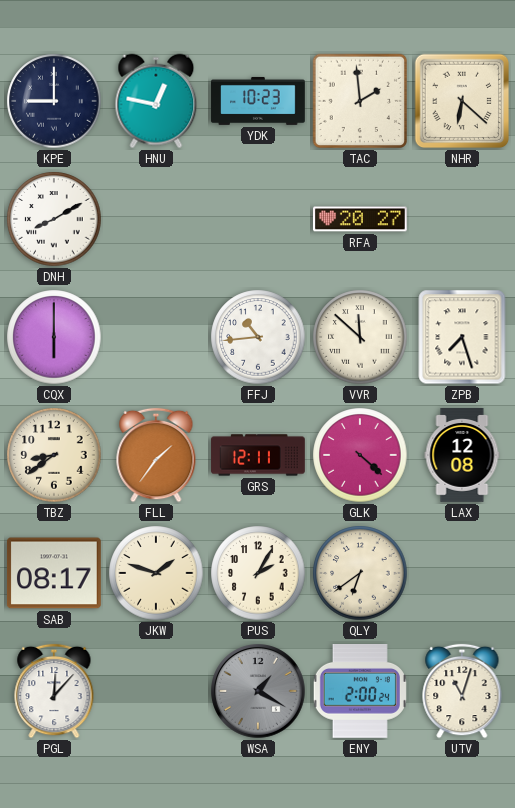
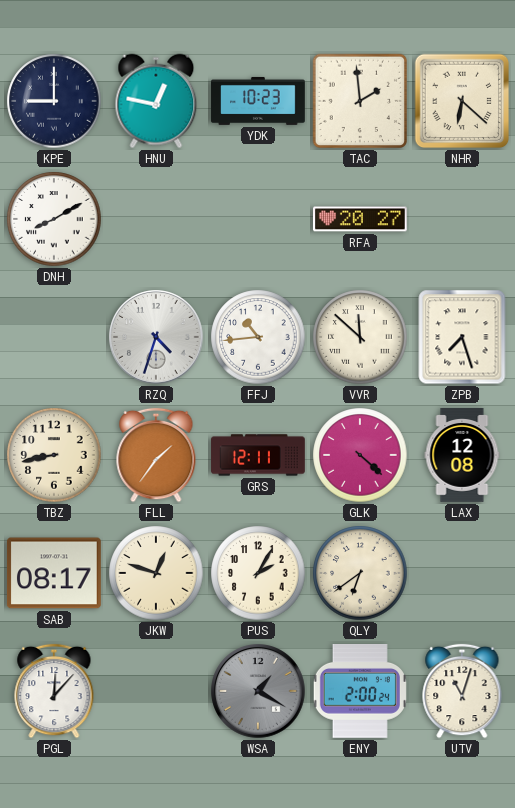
CQX: 6:00 -> none (54, 337)
RZQ: none -> 4:33 (156, 337)
TBZ: 8:39 -> 8:43 (54, 455)
JKW: 1:48 -> 12:48 (156, 573)
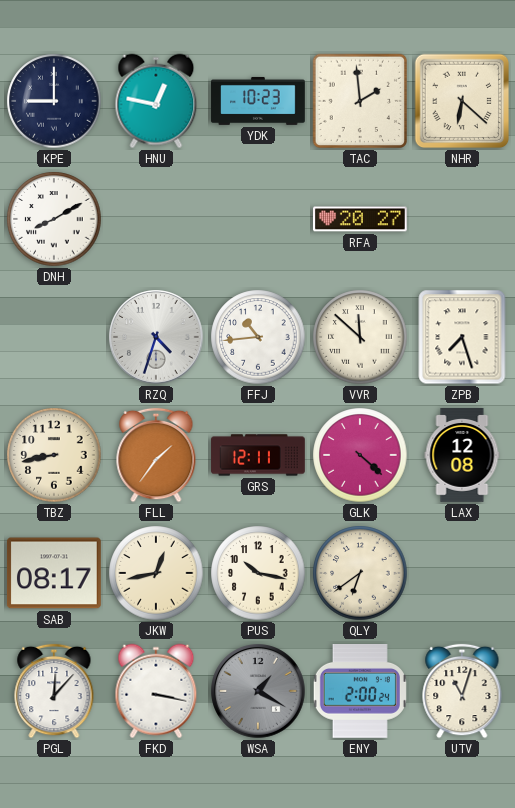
JKW: 12:48 -> 12:43 (156, 573)
PUS: 2:05 -> 10:17 (258, 573)
FKD: none -> 3:17 (156, 691)
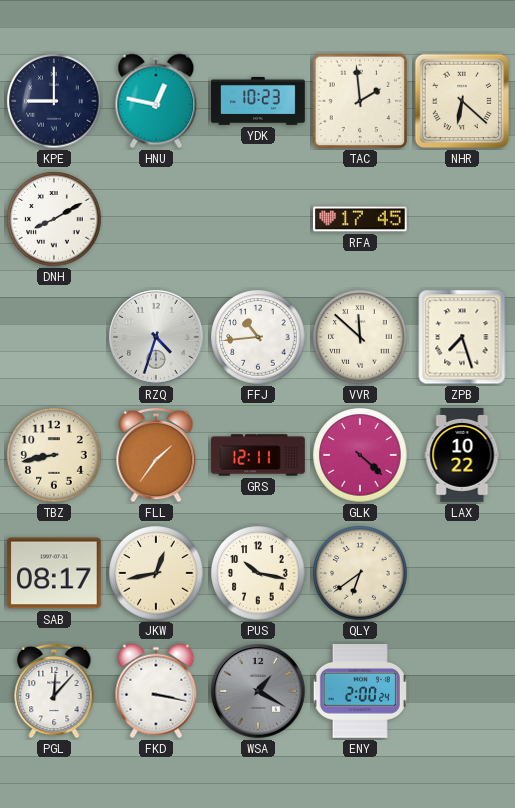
RFA: 20:27 -> 17:45 (360, 219)
LAX: 12:08 -> 10:22 (462, 456)
UTV: 11:03 -> none (462, 691)
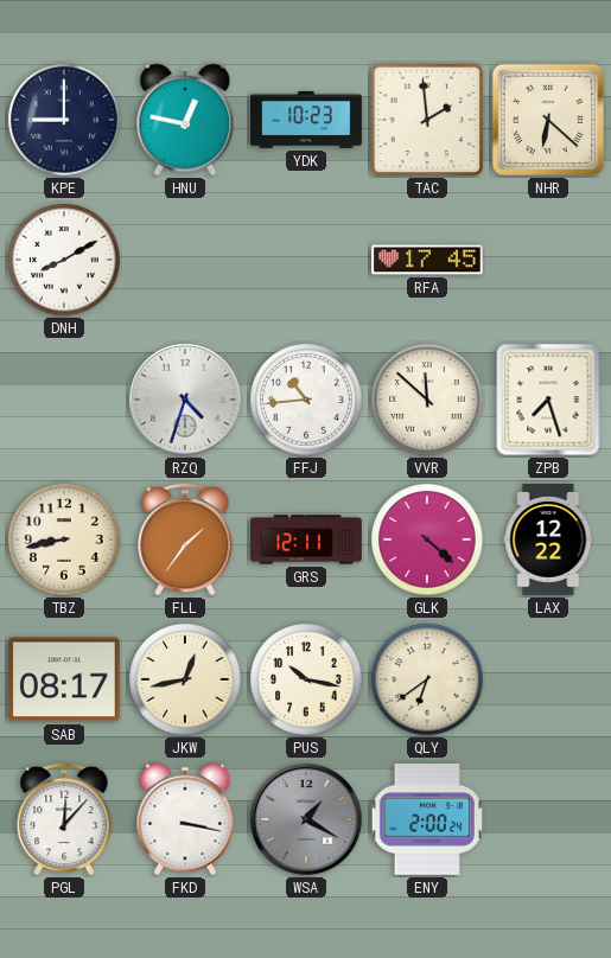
LAX: 10:22 -> 12:22 (548, 541)
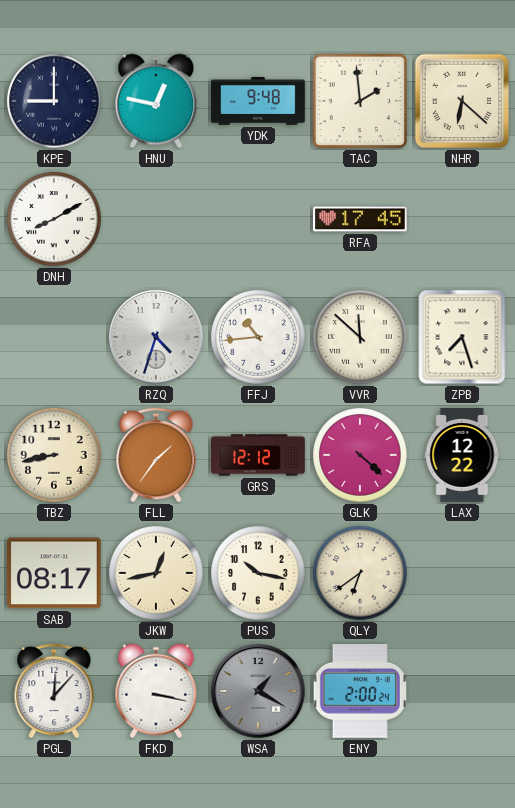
YDK: 10:23 -> 9:48 (258, 101)
GRS: 12:11 -> 12:12 (258, 455)
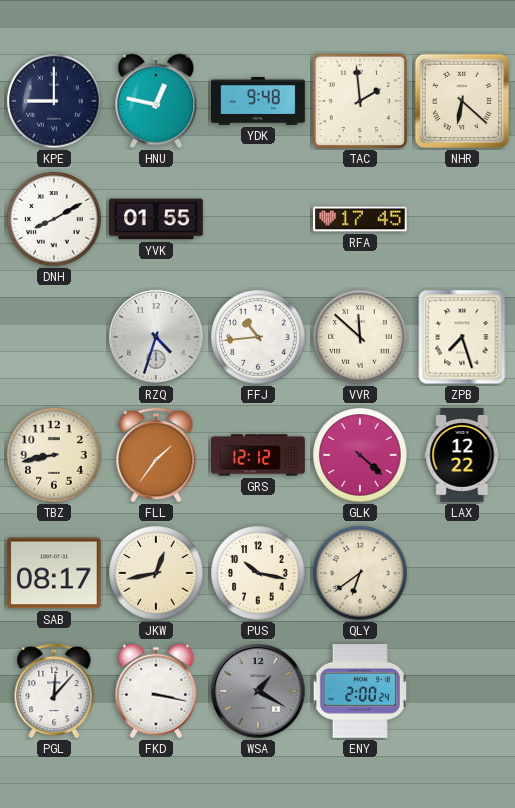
YVK: none -> 01:55 (157, 219)
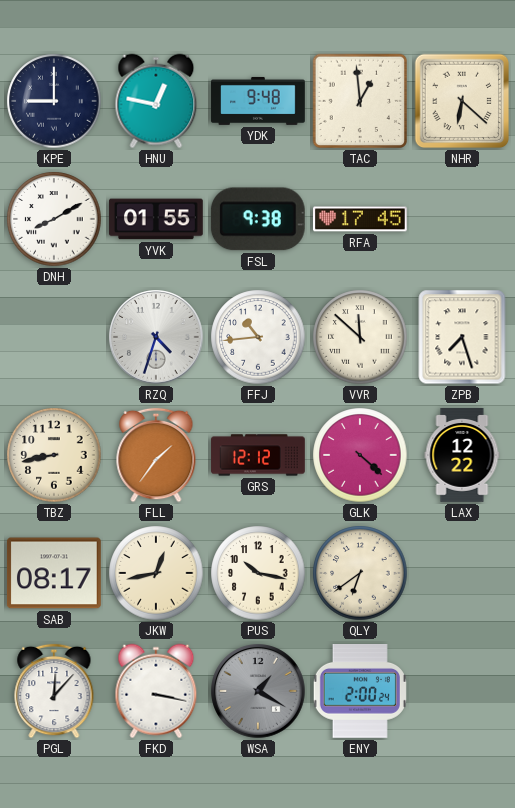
TAC: 1:59 -> 12:59 (360, 101)
FSL: none -> 9:38 (258, 219)
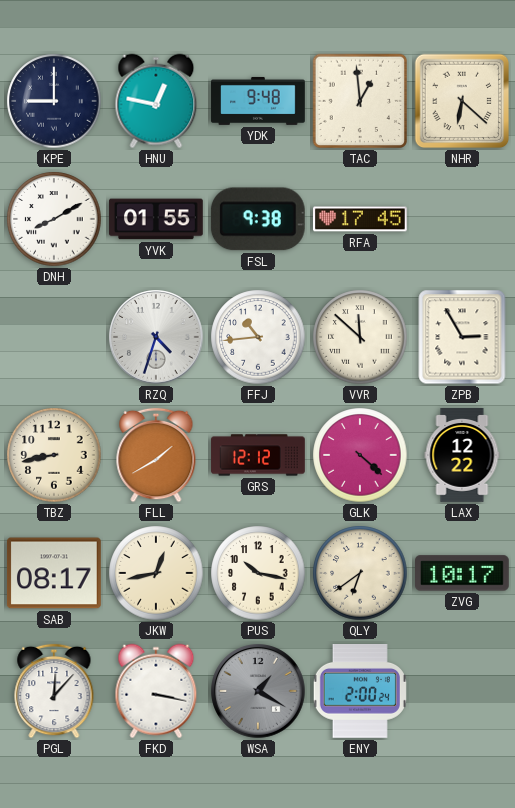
ZPB: 7:27 -> 2:55 (462, 337)
FLL: 1:36 -> 1:40 (156, 455)
ZVG: none -> 10:17 (463, 573)
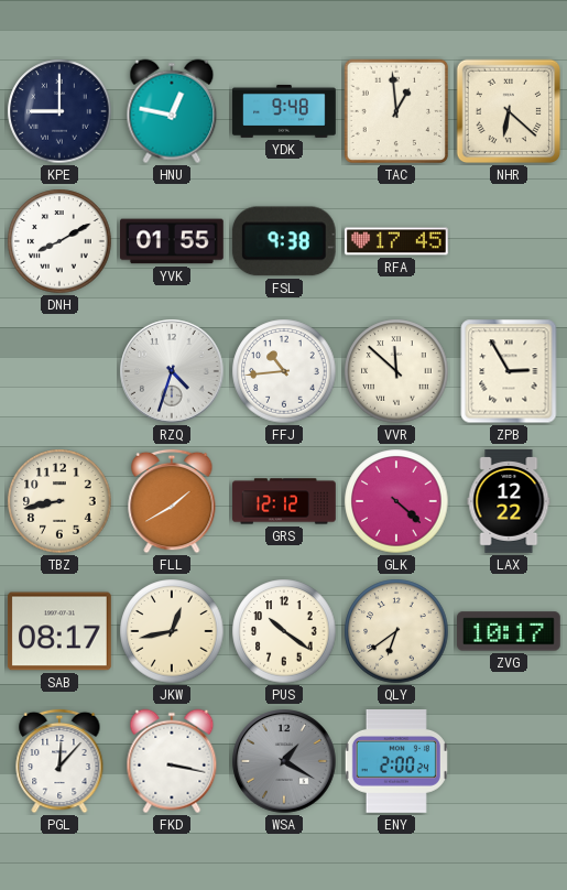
PUS: 10:17 -> 10:21 (284, 631)
